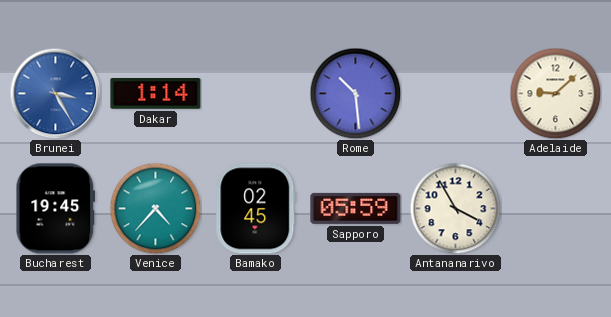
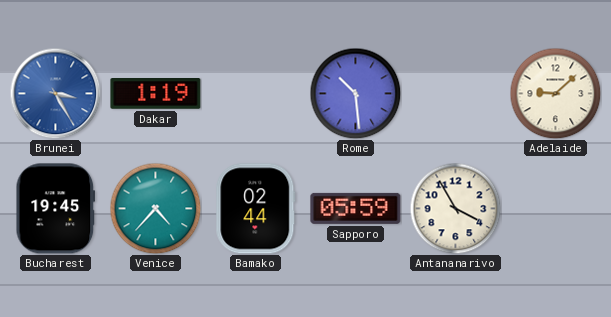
Dakar: 1:14 -> 1:19 (156, 94)
Bamako: 02:45 -> 02:44 (256, 209)
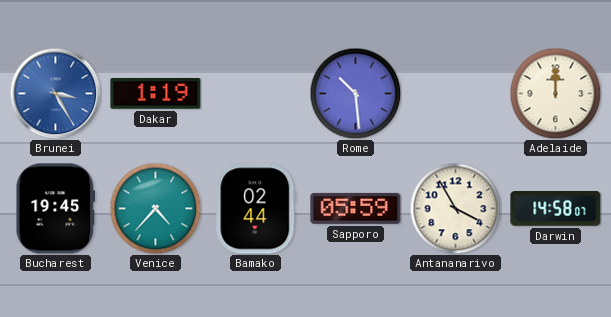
Adelaide: 9:08 -> 12:00 (555, 93)
Darwin: none -> 14:58 (556, 209)
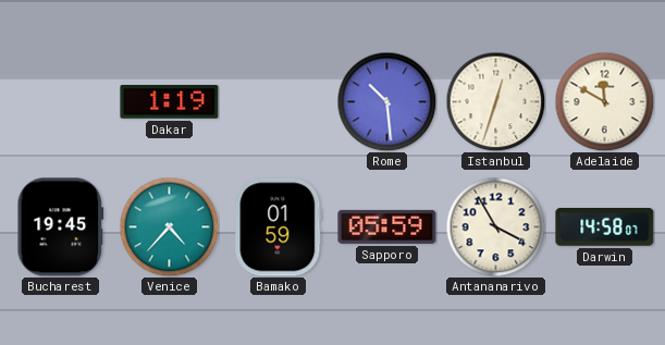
Brunei: 3:25 -> none (55, 93)
Istanbul: none -> 12:33 (495, 101)
Adelaide: 12:00 -> 11:50 (604, 101)
Bamako: 02:44 -> 01:59 (279, 227)
